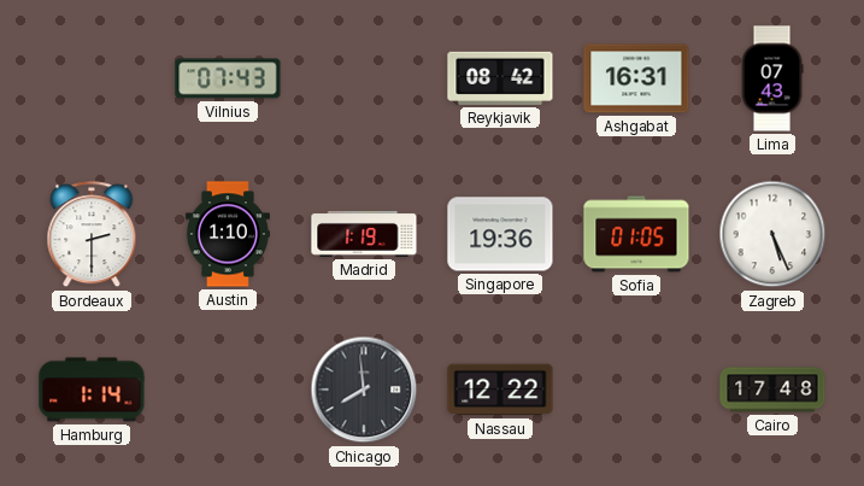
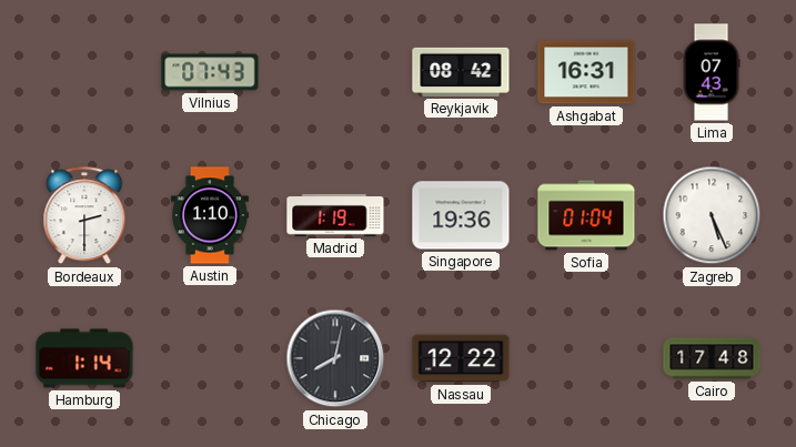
Sofia: 01:05 -> 01:04 (586, 215)
Chicago: 7:59 -> 8:02 (335, 358)
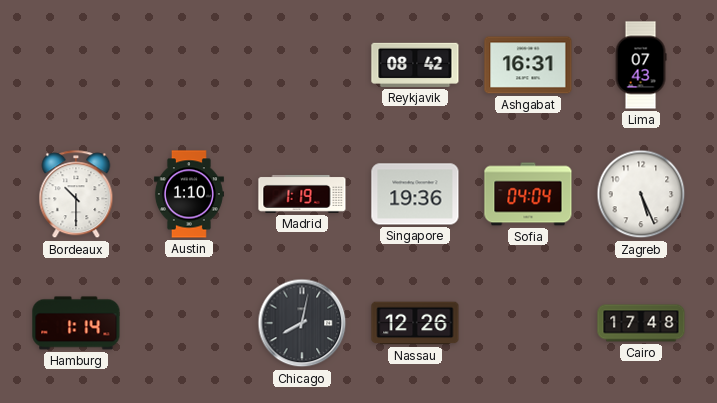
Vilnius: 07:43 -> none (210, 72)
Bordeaux: 2:30 -> 10:30 (76, 195)
Sofia: 01:04 -> 04:04 (528, 194)
Nassau: 12:22 -> 12:26 (415, 323)
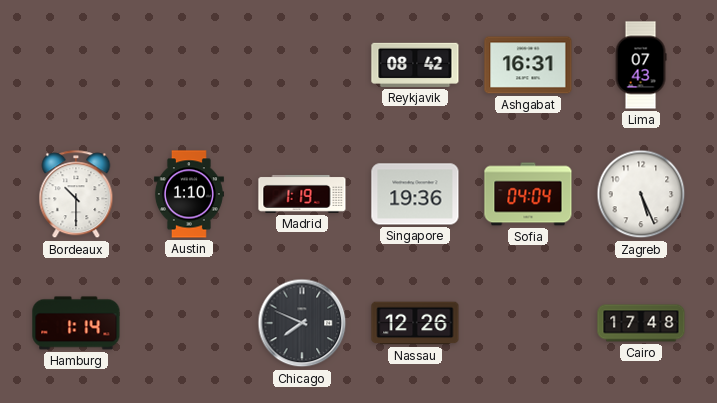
Chicago: 8:02 -> 7:49 (302, 323)
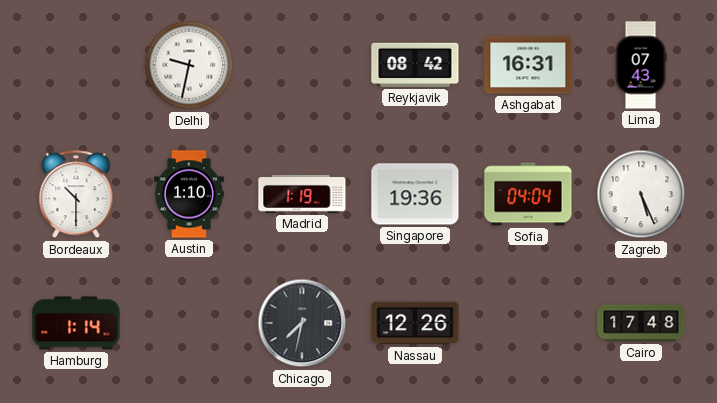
Delhi: none -> 9:32 (189, 65)
Chicago: 7:49 -> 7:32 (302, 323)
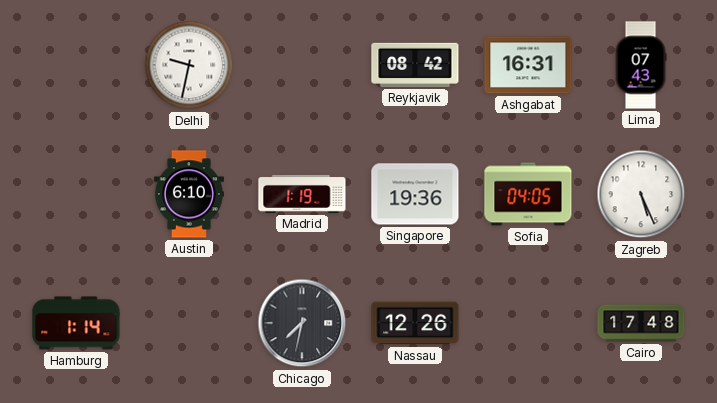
Bordeaux: 10:30 -> none (76, 195)
Austin: 1:10 -> 6:10 (189, 194)
Sofia: 04:04 -> 04:05 (528, 194)
